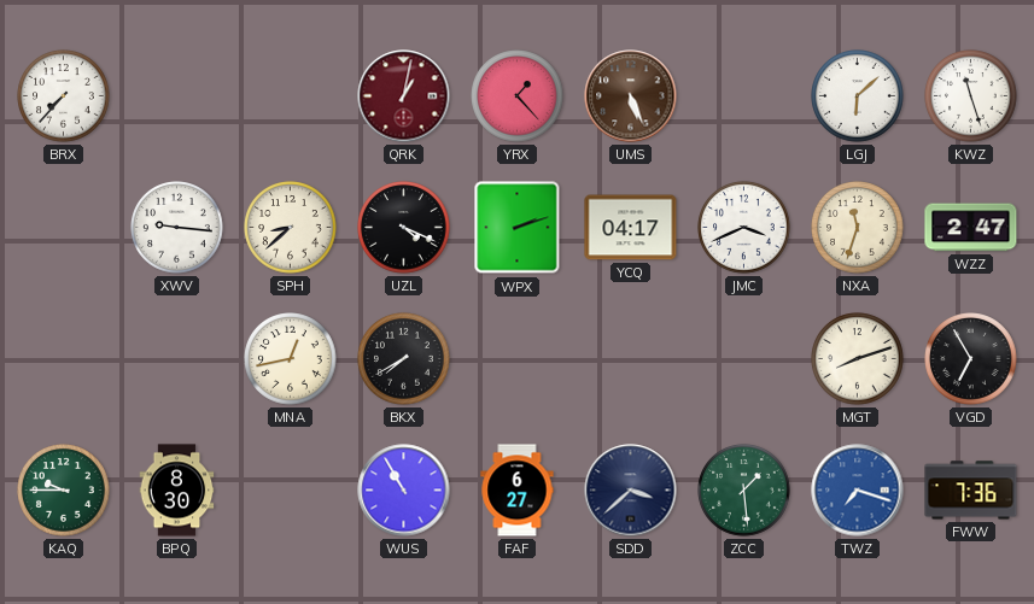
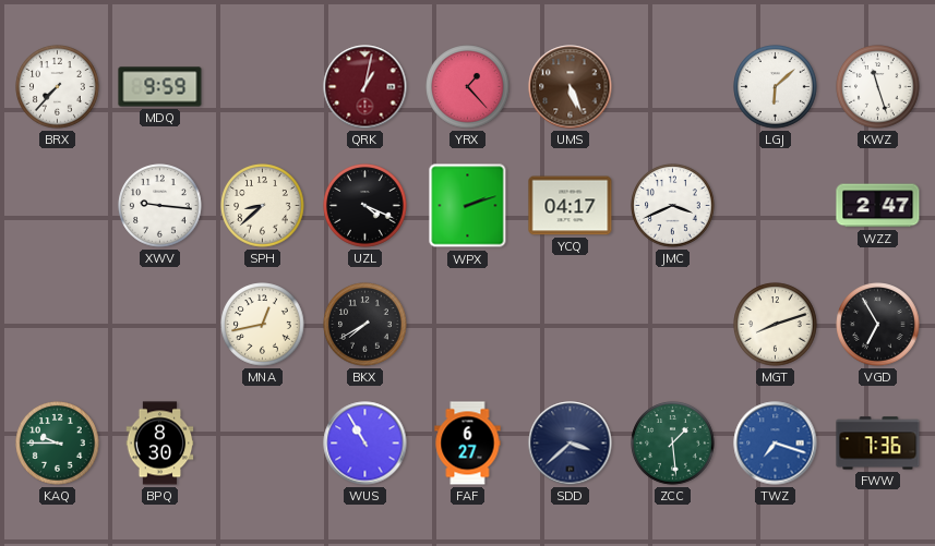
MDQ: none -> 9:59 (160, 87)
NXA: 11:33 -> none (858, 228)
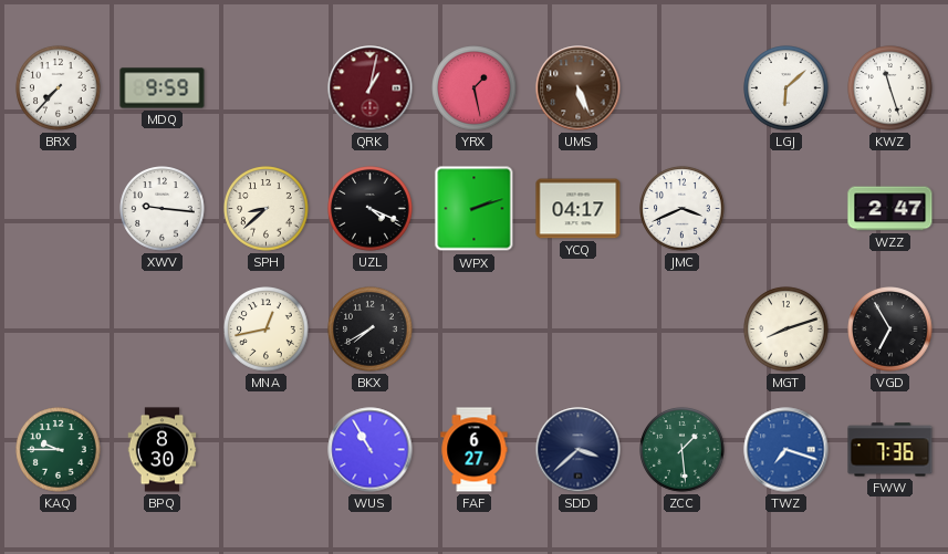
YRX: 1:23 -> 1:28 (475, 88)
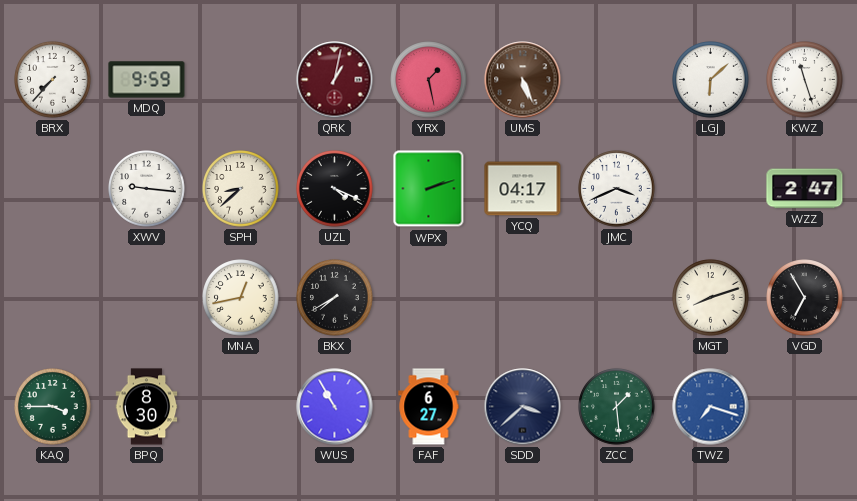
KAQ: 9:45 -> 3:45 (53, 407)
FWW: 7:36 -> none (890, 450)
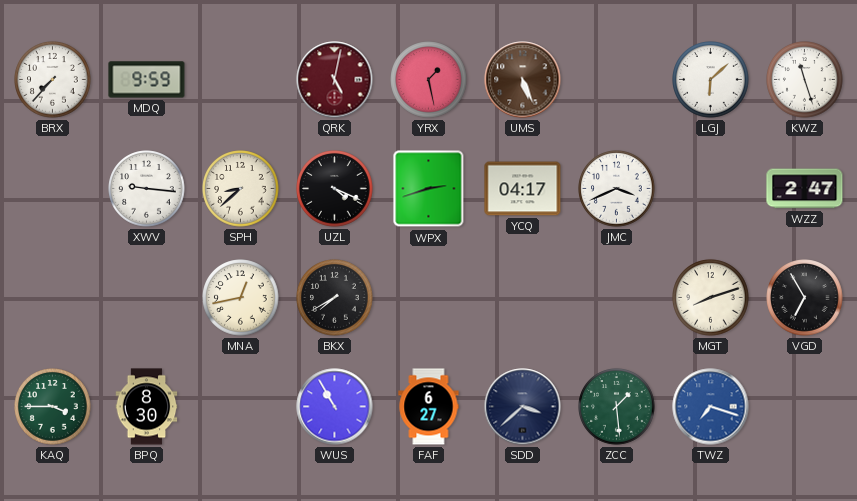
QRK: 1:02 -> 5:02 (335, 80)
WPX: 2:12 -> 2:42 (429, 189)
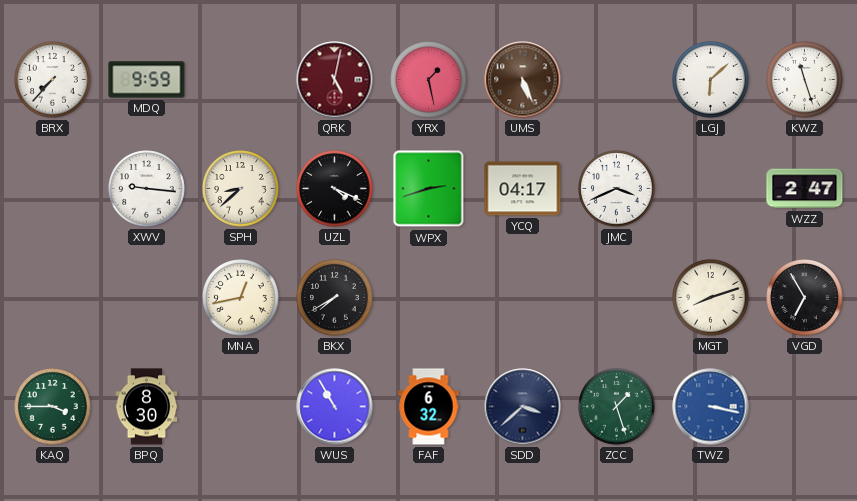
FAF: 6:27 -> 6:32 (429, 407)
ZCC: 1:29 -> 1:27 (617, 407)
TWZ: 7:18 -> 3:17 (711, 407)
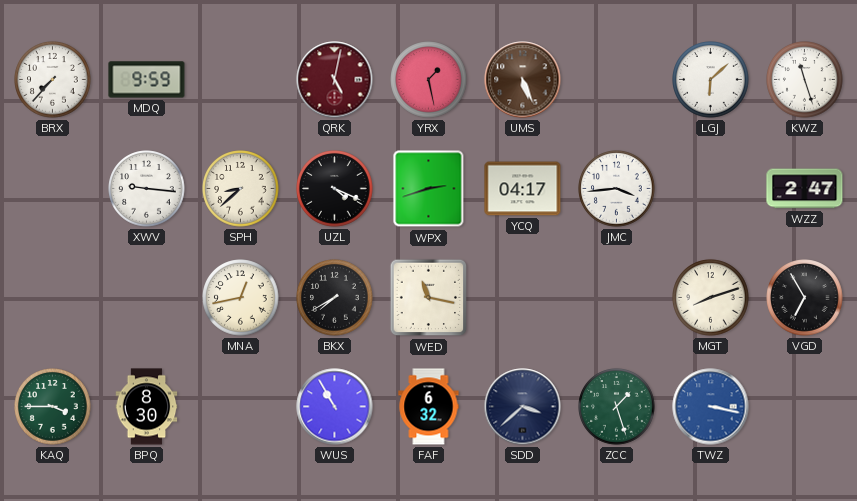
JMC: 3:41 -> 3:44 (617, 189)
WED: none -> 11:17 (429, 298)
